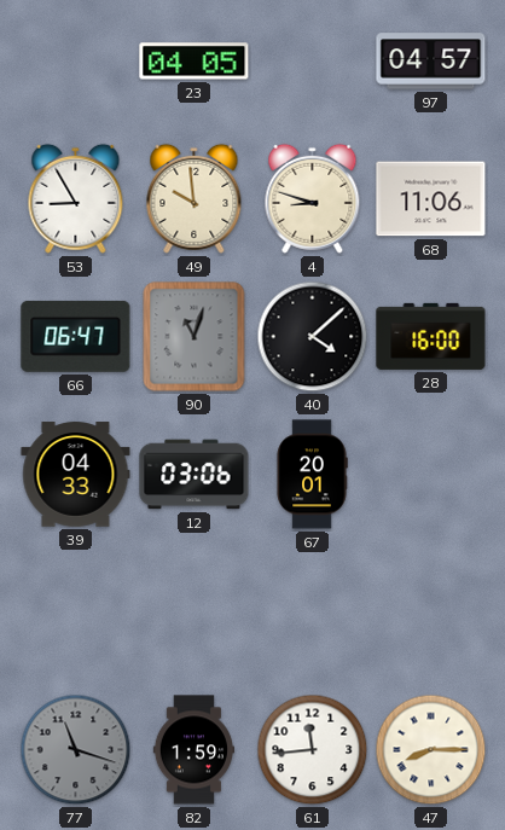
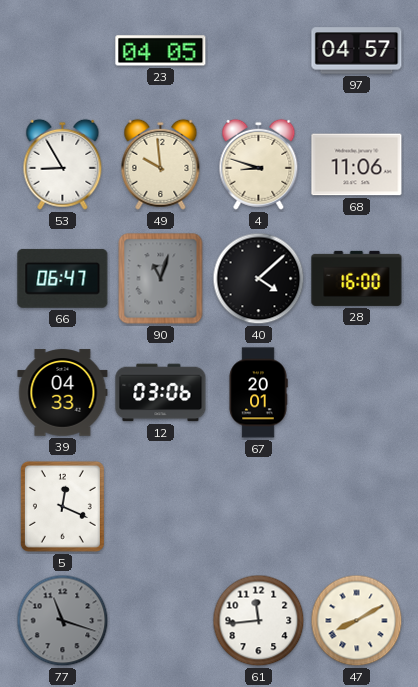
5: none -> 12:19 (62, 506)
82: 1:59 -> none (193, 750)
47: 8:15 -> 8:10 (357, 621)
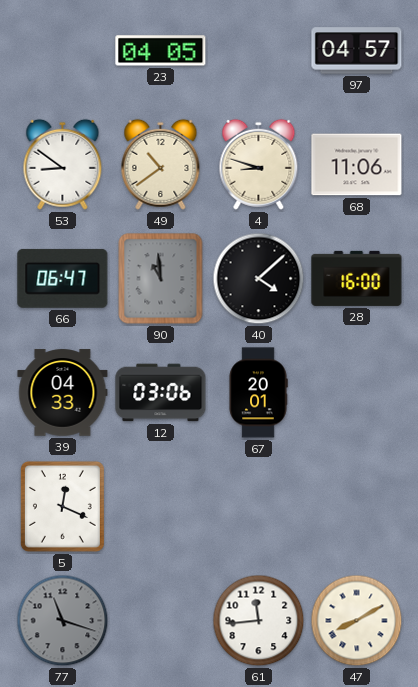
53: 8:55 -> 8:51 (63, 164)
49: 9:59 -> 10:39 (161, 164)
90: 11:03 -> 10:59 (161, 279)
